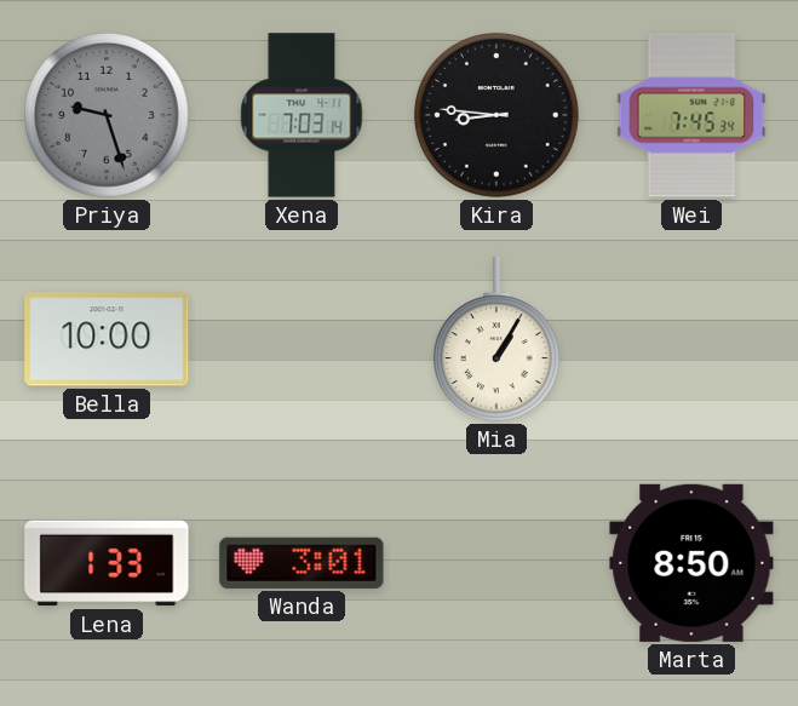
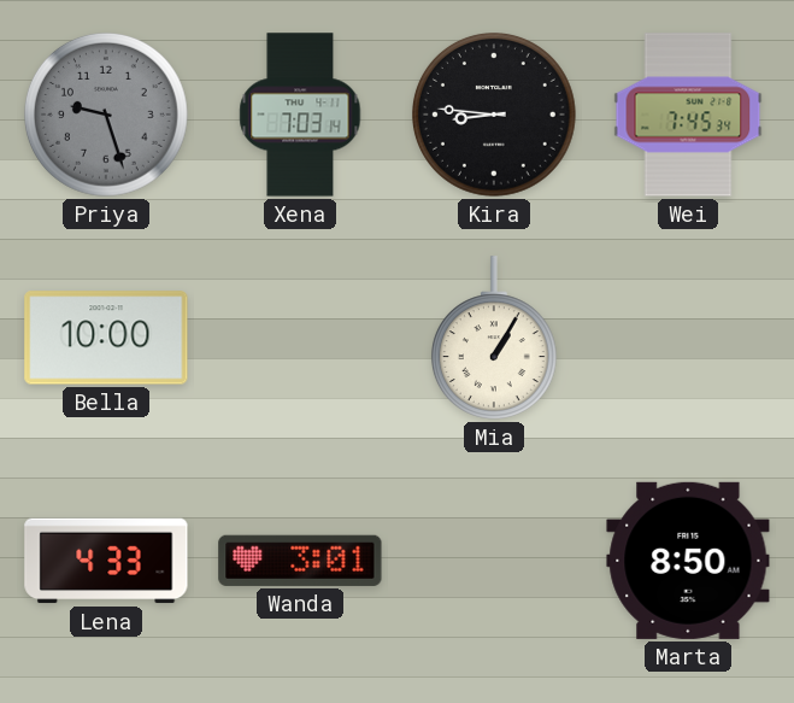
Lena: 1:33 -> 4:33 (106, 561)
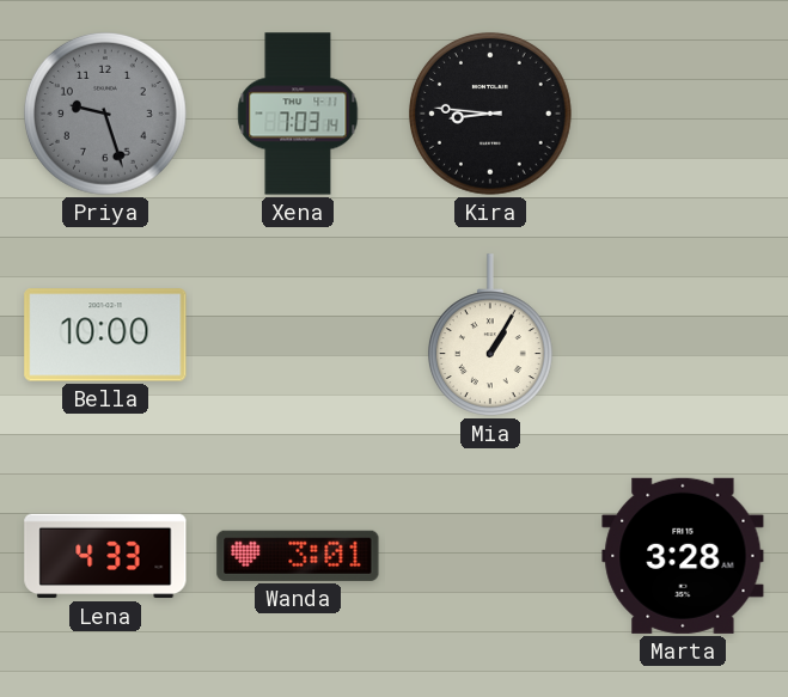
Wei: 7:45 -> none (688, 115)
Marta: 8:50 -> 3:28 (683, 556)
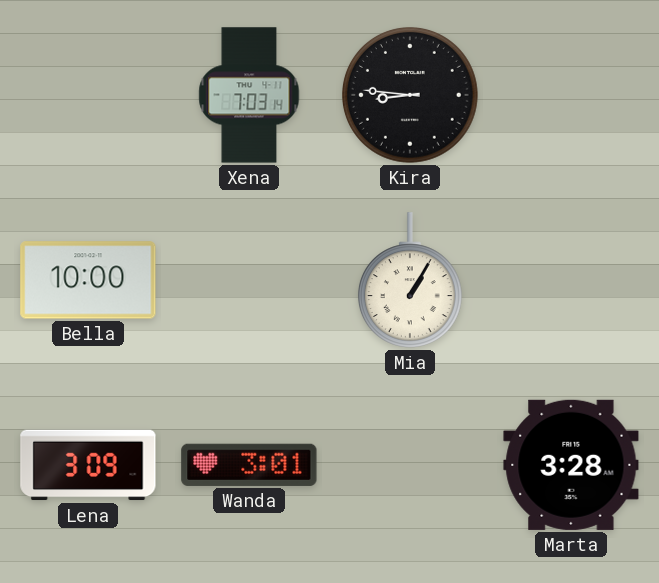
Priya: 9:27 -> none (106, 115)
Lena: 4:33 -> 3:09 (88, 465)
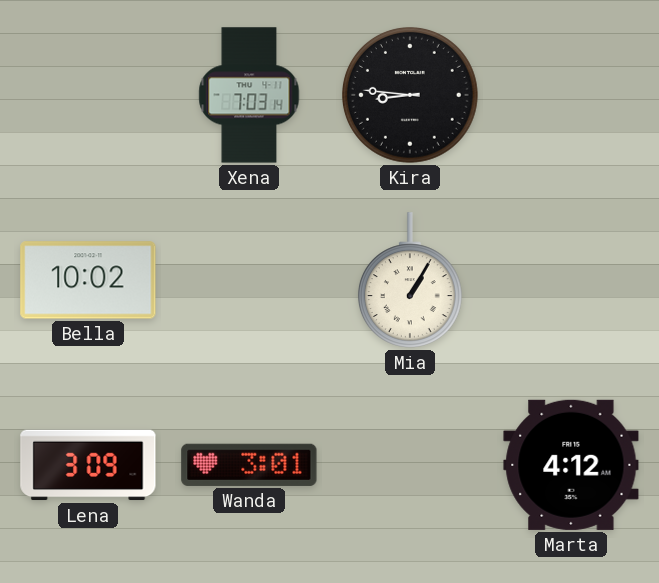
Bella: 10:00 -> 10:02 (88, 280)
Marta: 3:28 -> 4:12 (571, 465)
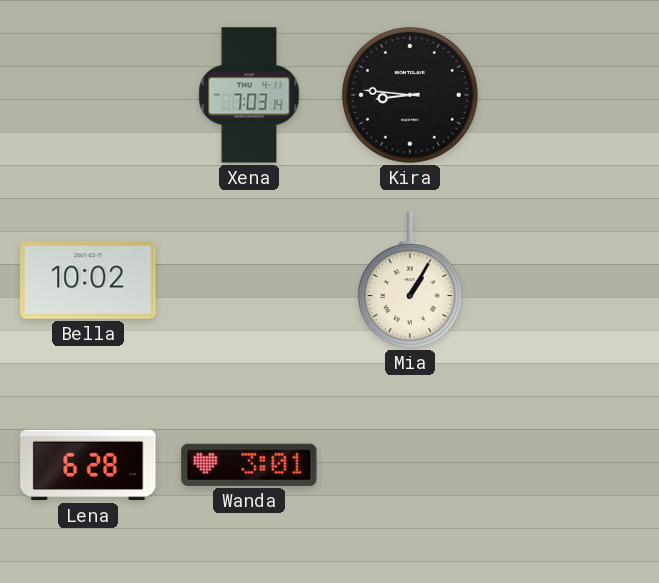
Lena: 3:09 -> 6:28 (88, 465)
Marta: 4:12 -> none (571, 465)
